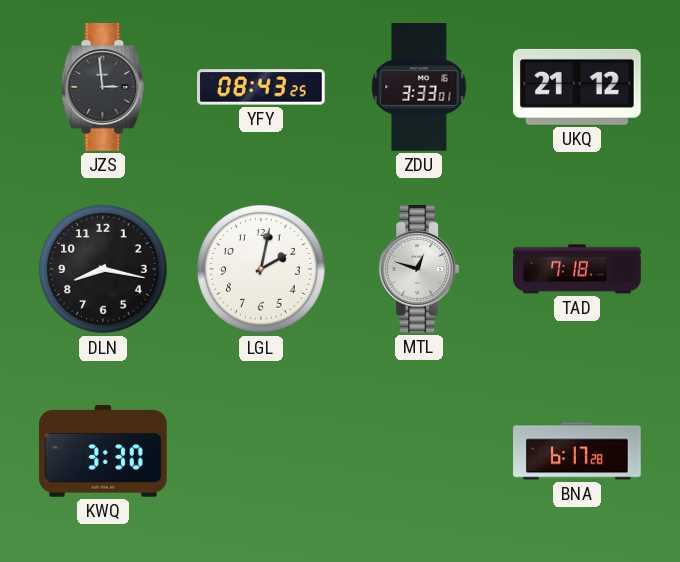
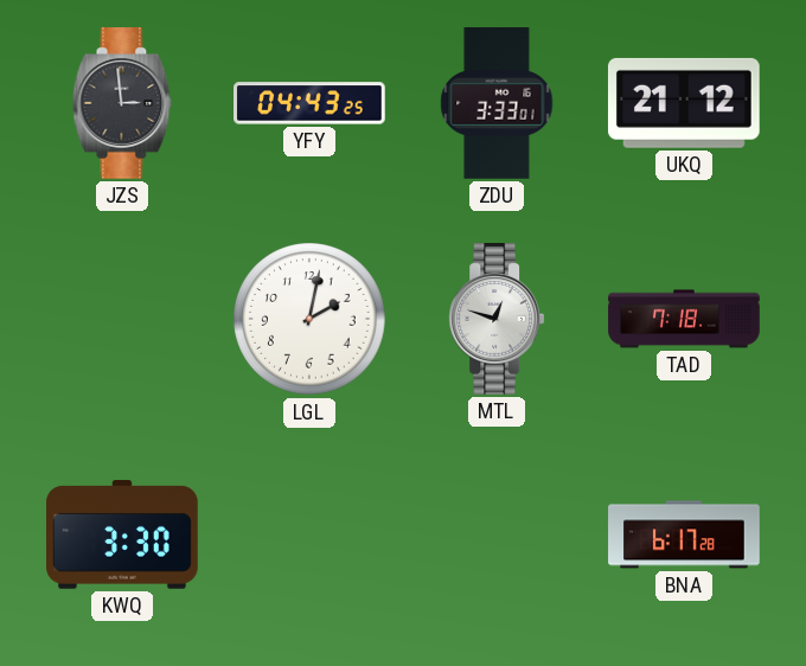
YFY: 08:43 -> 04:43 (309, 103)
DLN: 8:17 -> none (103, 269)
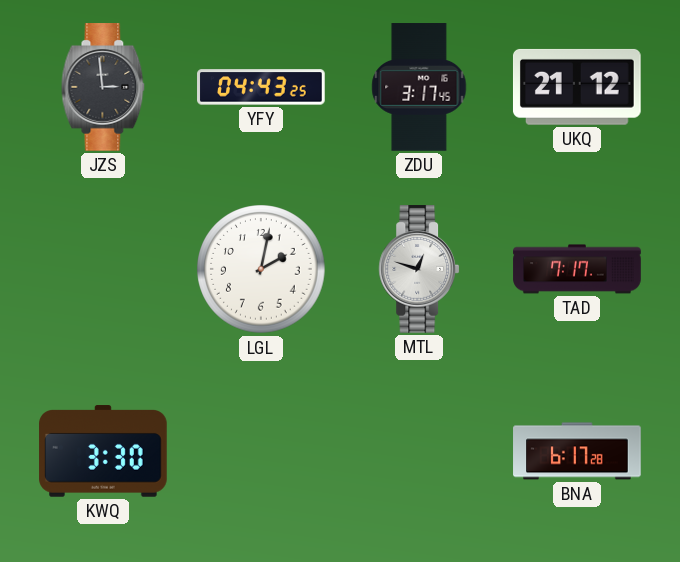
ZDU: 3:33 -> 3:17 (419, 87)
TAD: 7:18 -> 7:17 (577, 269)
